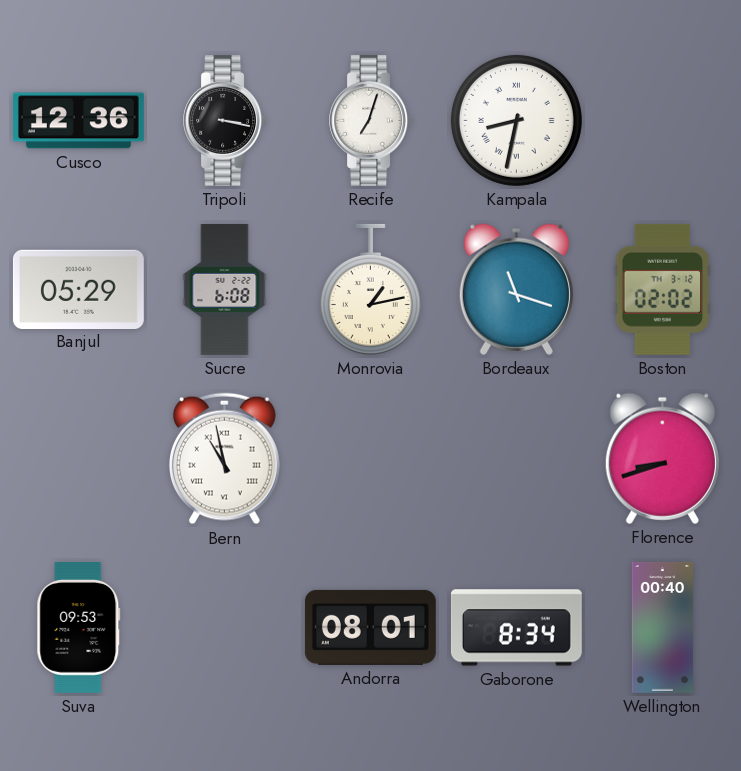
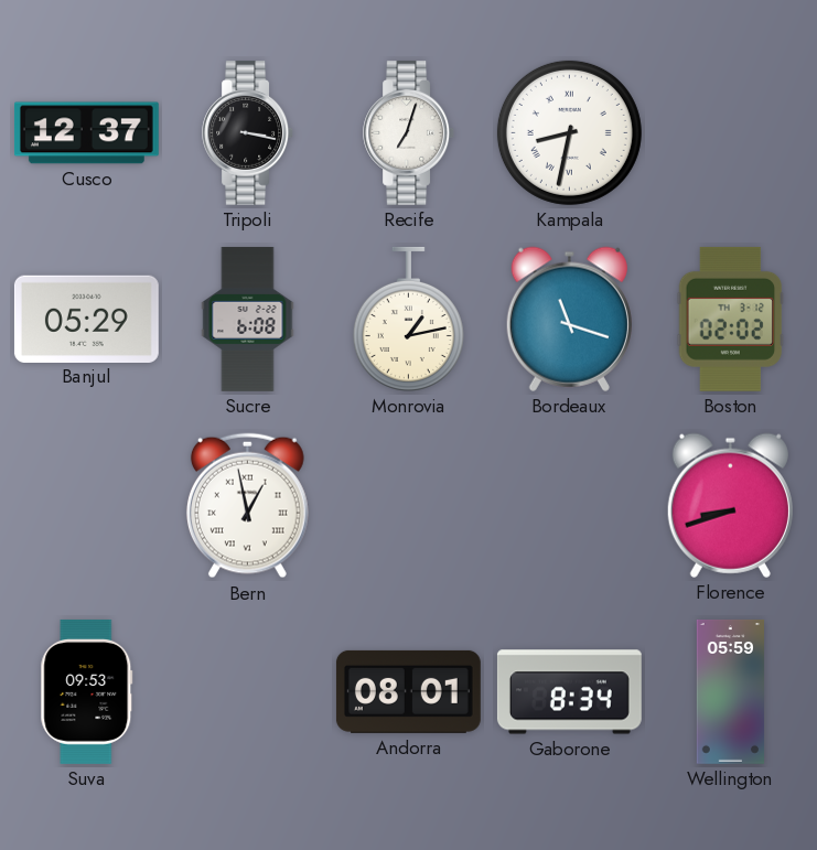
Cusco: 12:36 -> 12:37 (86, 133)
Bern: 10:58 -> 12:58 (247, 506)
Wellington: 00:40 -> 05:59 (731, 691)
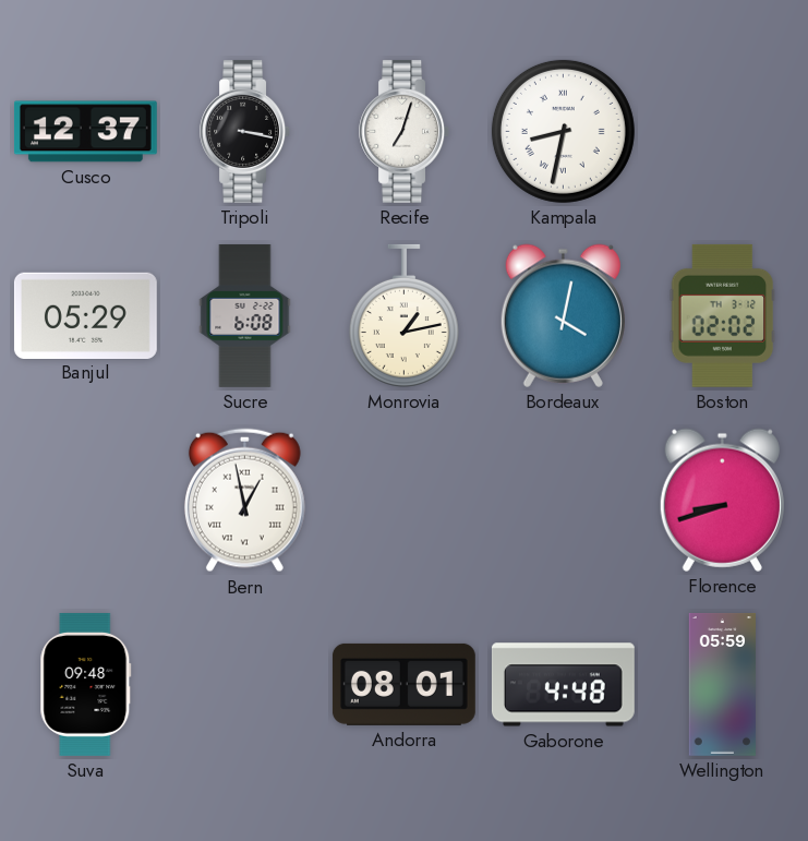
Bordeaux: 11:18 -> 4:02 (563, 315)
Suva: 09:53 -> 09:48 (86, 684)
Gaborone: 8:34 -> 4:48 (563, 685)
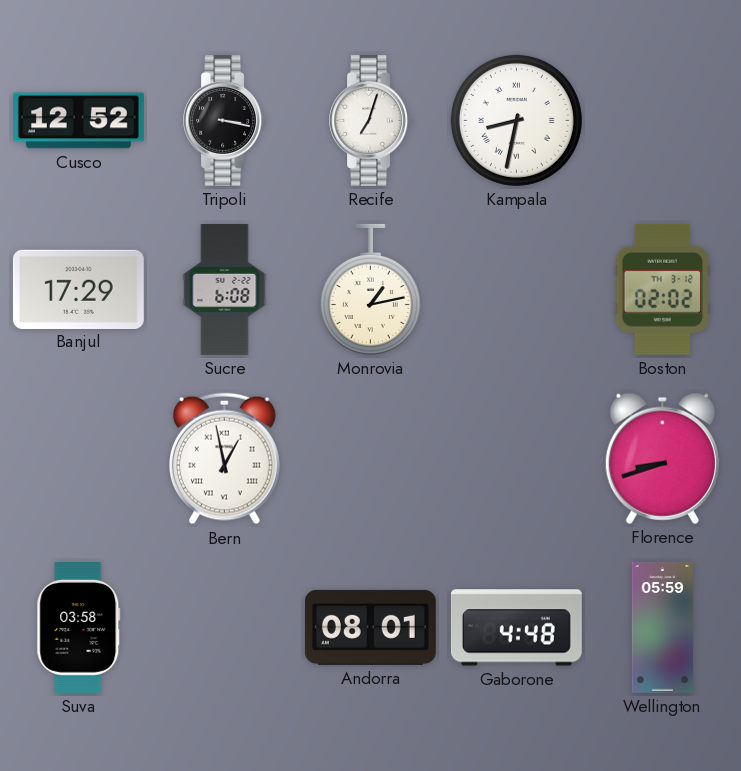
Cusco: 12:37 -> 12:52 (78, 121)
Banjul: 05:29 -> 17:29 (78, 289)
Bordeaux: 4:02 -> none (563, 315)
Suva: 09:48 -> 03:58 (79, 627)
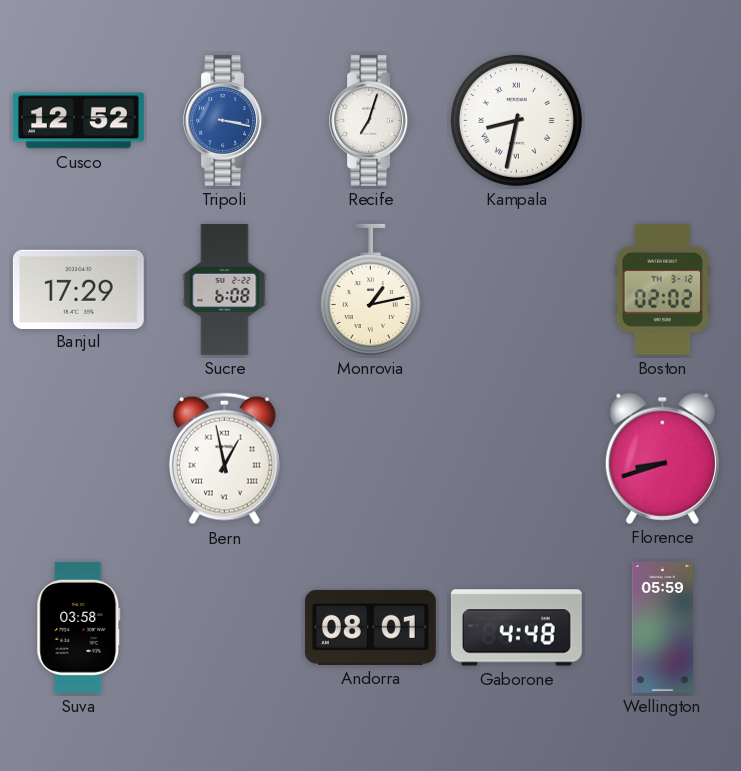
Tripoli dial: black -> blue (225, 120)
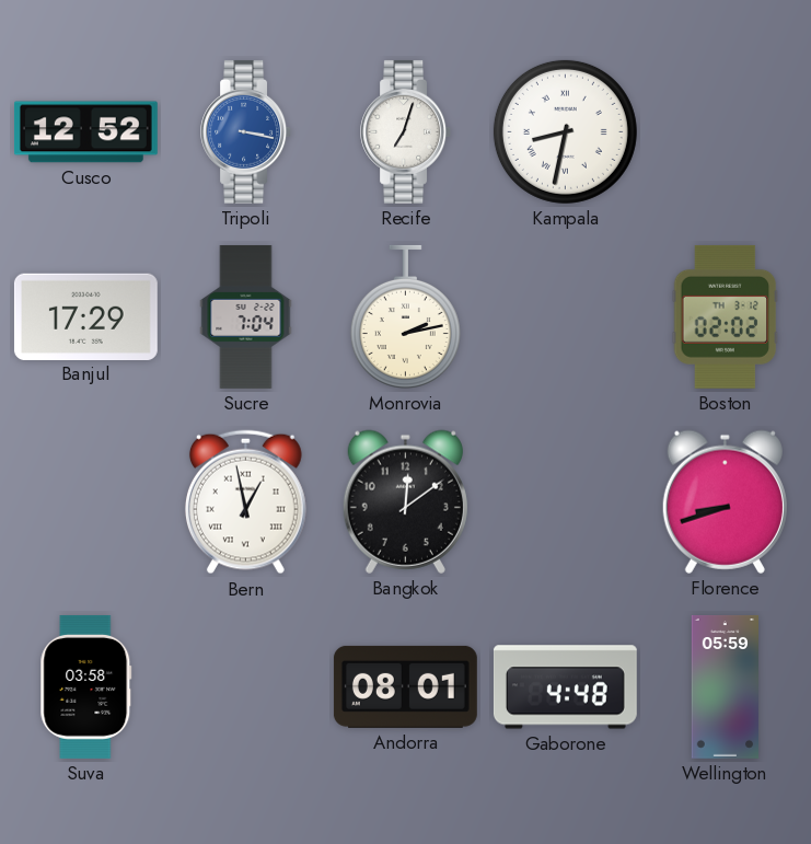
Sucre: 6:08 -> 7:04 (246, 316)
Monrovia: 1:13 -> 2:13 (405, 316)
Bangkok: none -> 12:09 (405, 501)
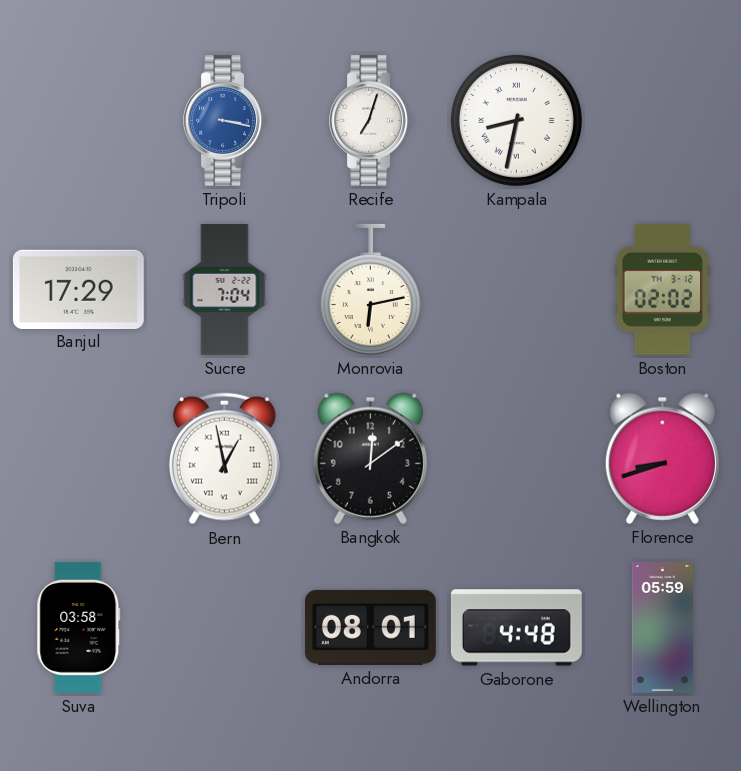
Cusco: 12:52 -> none (85, 132)
Monrovia: 2:13 -> 6:13 (370, 289)
